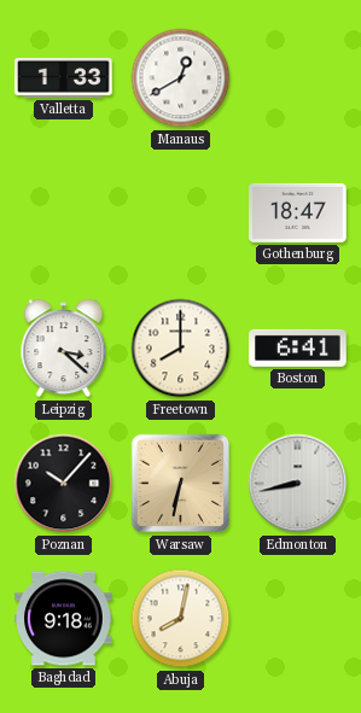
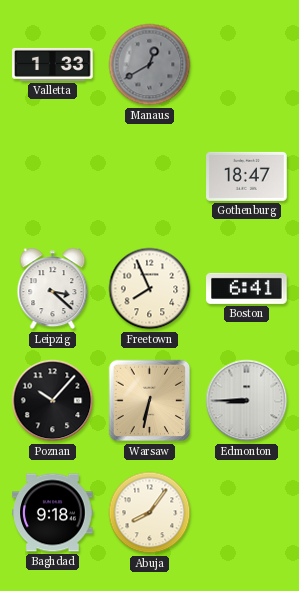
Manaus dial: white -> grey (150, 65)
Freetown: 8:00 -> 7:56 (150, 289)
Edmonton: 8:43 -> 8:45 (247, 401)
Abuja: 8:02 -> 8:06 (150, 513)
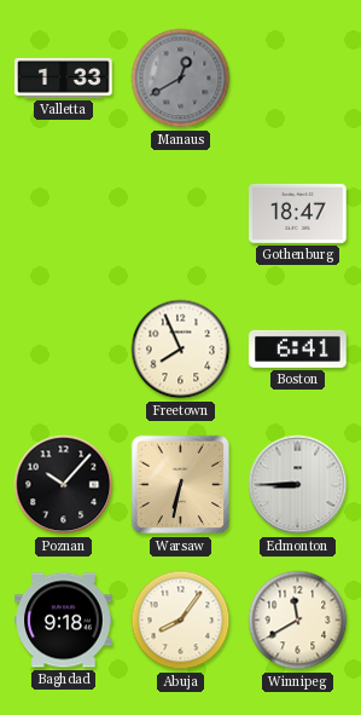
Leipzig: 3:22 -> none (53, 289)
Winnipeg: none -> 11:40 (298, 621)
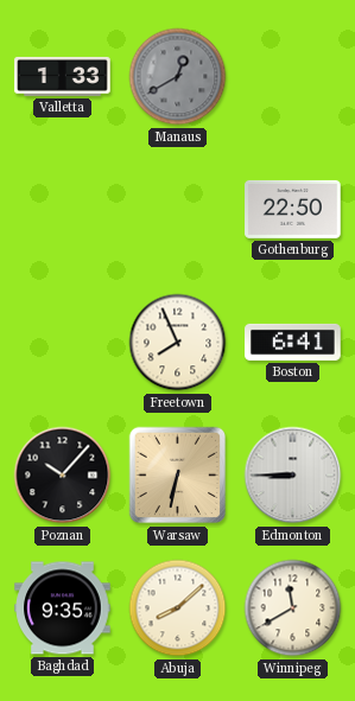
Gothenburg: 18:47 -> 22:50 (293, 209)
Baghdad: 9:18 -> 9:35 (63, 608)
Abuja: 8:06 -> 8:08 (178, 608)
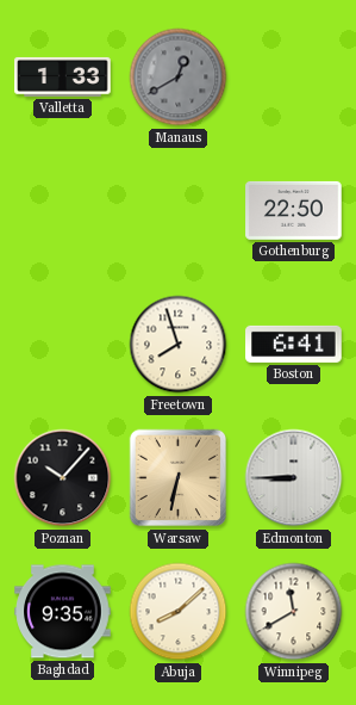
Freetown: 7:56 -> 7:57 (179, 345)
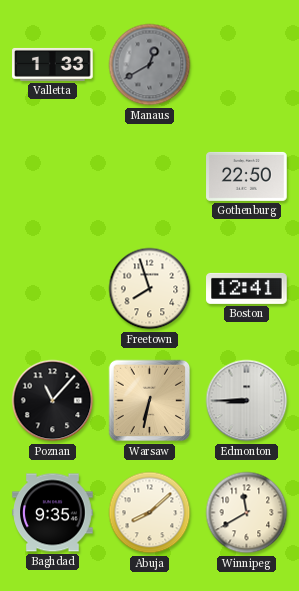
Boston: 6:41 -> 12:41 (247, 288)
Poznan: 10:07 -> 11:07 (53, 401)
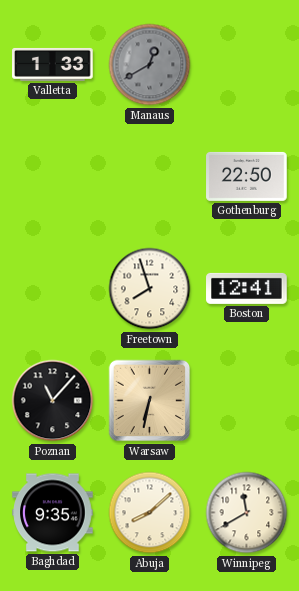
Edmonton: 8:45 -> none (247, 401)
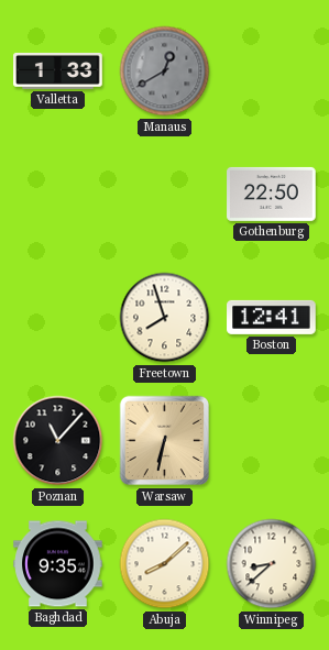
Winnipeg: 11:40 -> 8:38 (272, 564)
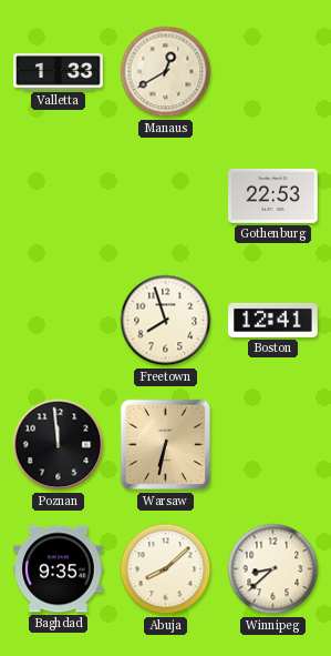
Manaus dial: grey -> cream (166, 72)
Gothenburg: 22:50 -> 22:53 (273, 195)
Poznan: 11:07 -> 11:59 (59, 445)
